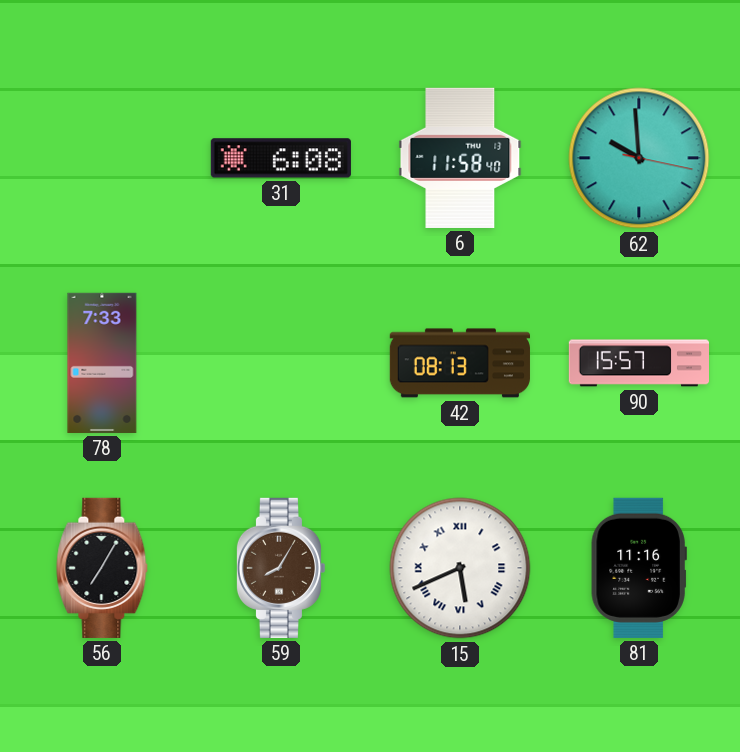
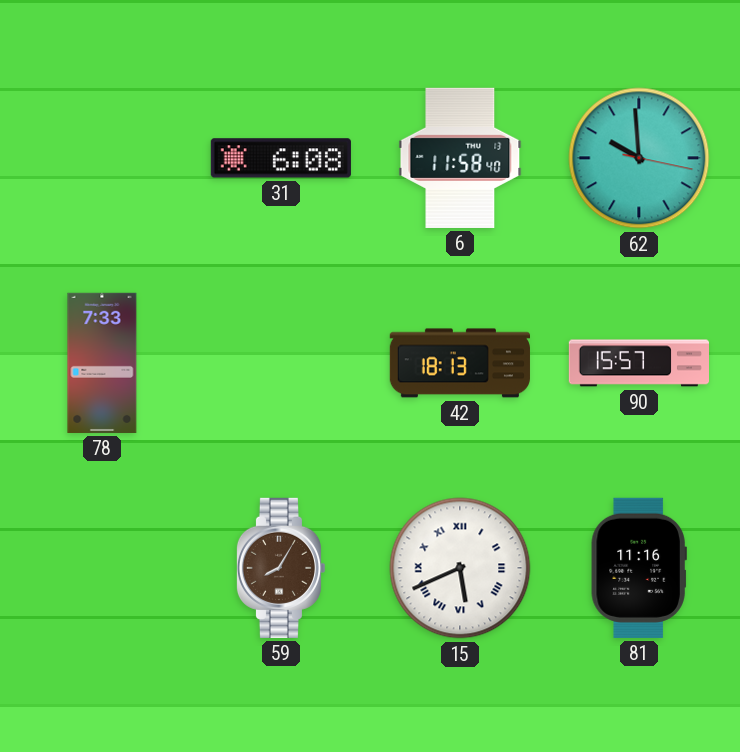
42: 08:13 -> 18:13 (460, 363)
56: 7:05 -> none (102, 568)
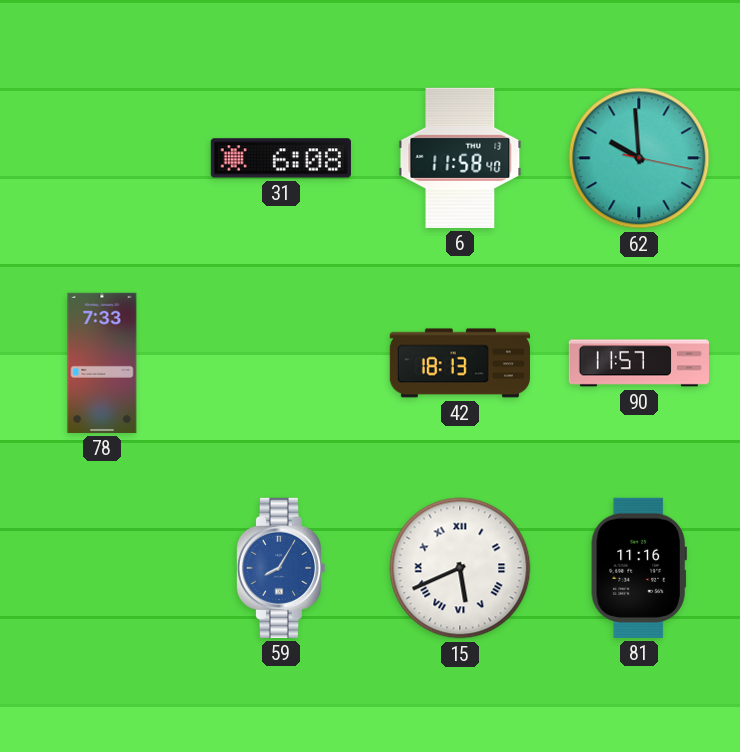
90: 15:57 -> 11:57 (638, 363)
59 dial: brown -> blue (280, 568)
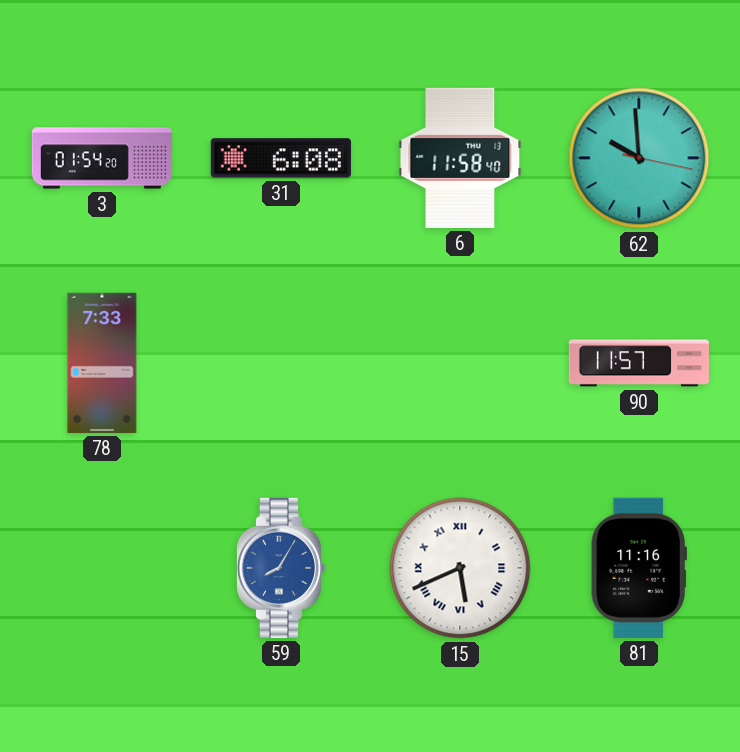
3: none -> 01:54 (101, 158)
42: 18:13 -> none (460, 363)
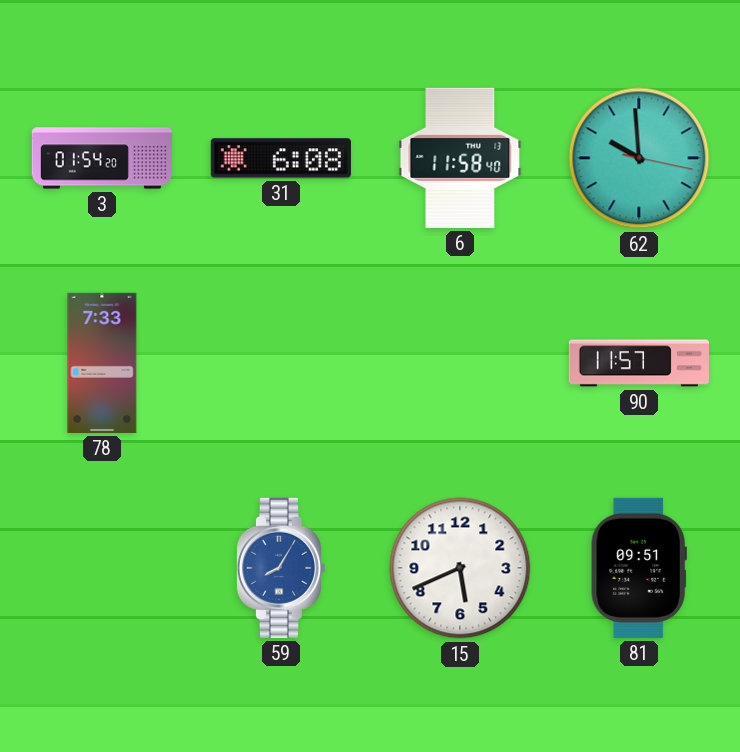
15 numerals: Roman -> Arabic (460, 568)
81: 11:16 -> 09:51 (639, 568)
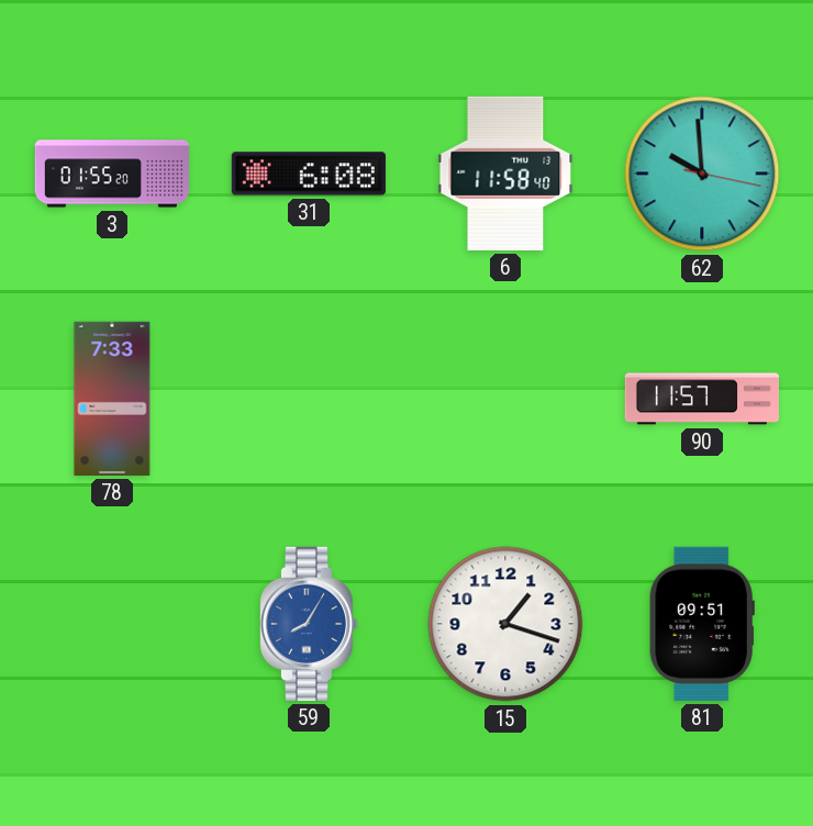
3: 01:54 -> 01:55 (111, 174)
15: 5:41 -> 1:18 (505, 624)
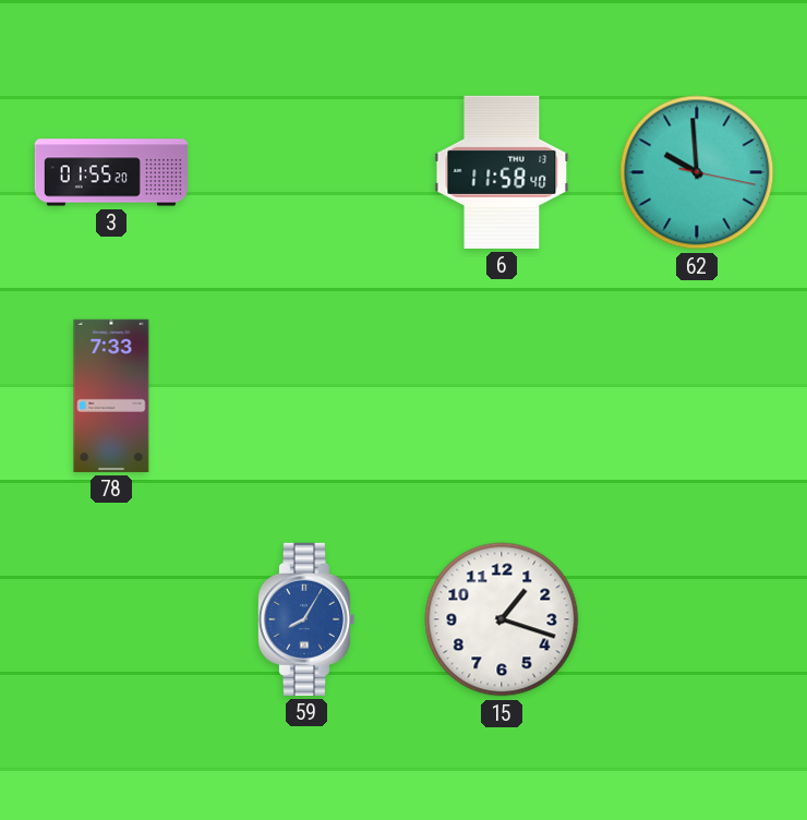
31: 6:08 -> none (309, 174)
90: 11:57 -> none (701, 399)
81: 09:51 -> none (702, 624)
